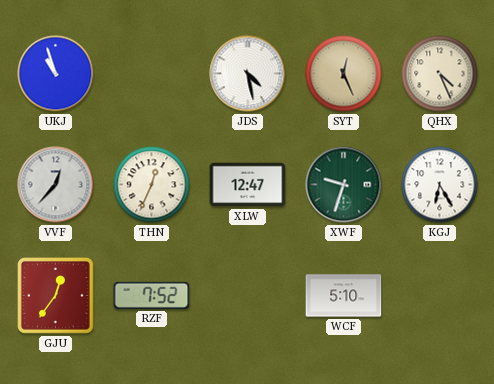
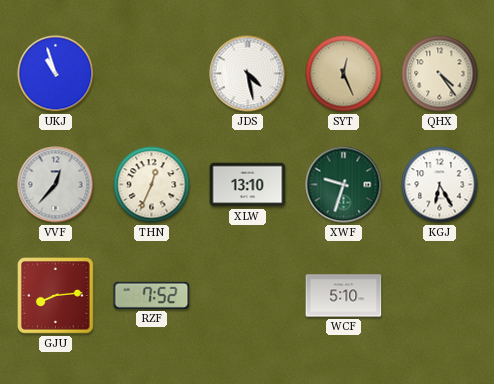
QHX: 4:26 -> 4:24 (440, 74)
XLW: 12:47 -> 13:10 (248, 185)
GJU: 12:36 -> 8:14 (56, 296)
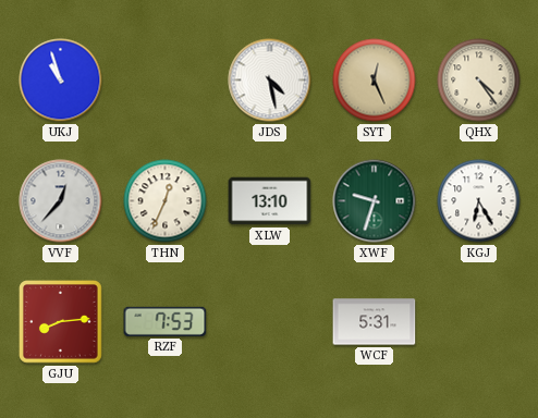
RZF: 7:52 -> 7:53 (166, 321)
WCF: 5:10 -> 5:31 (375, 322)
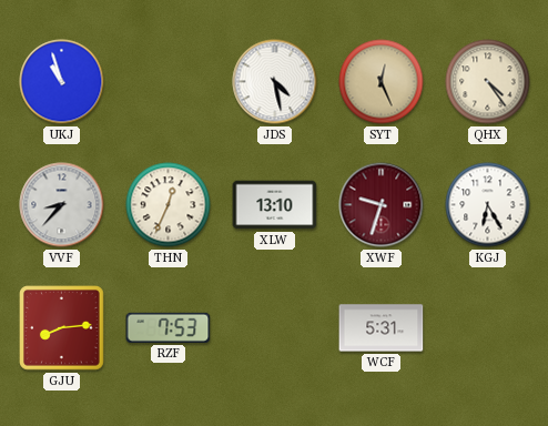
VVF: 12:37 -> 8:37 (62, 205)
XWF dial: green -> burgundy (382, 205)
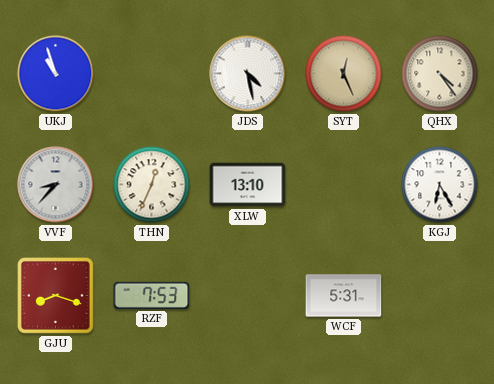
XWF: 9:33 -> none (382, 205)
GJU: 8:14 -> 8:18 (56, 296)
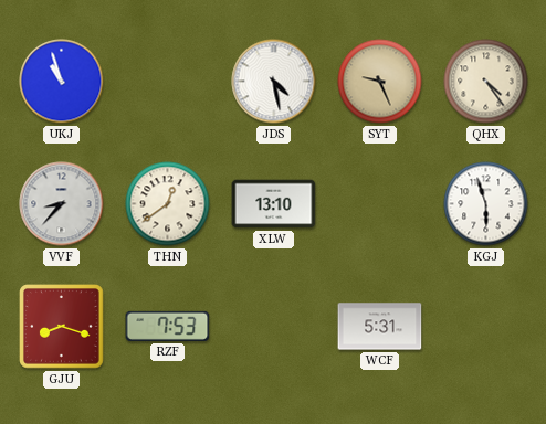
SYT: 12:26 -> 9:26 (380, 82)
THN: 12:34 -> 12:39 (168, 204)
KGJ: 6:25 -> 5:57 (486, 204)
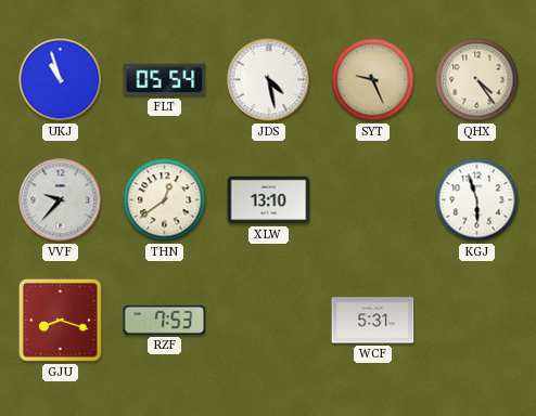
FLT: none -> 05:54 (165, 80)
VVF: 8:37 -> 9:37 (61, 200)
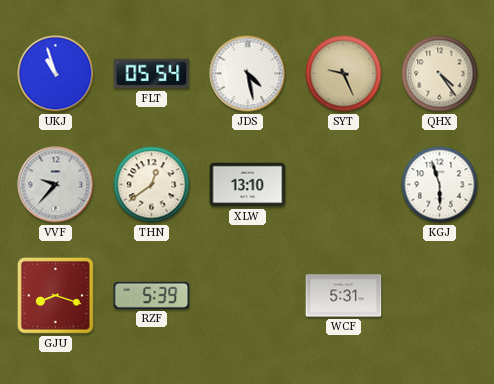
RZF: 7:53 -> 5:39 (152, 295)
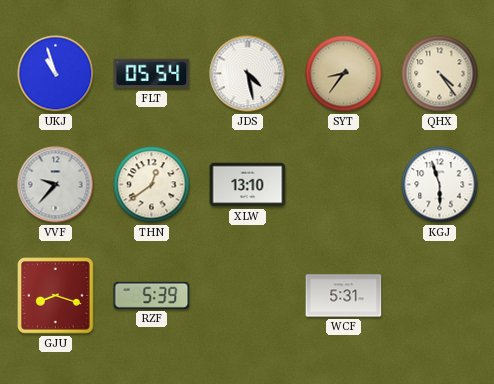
SYT: 9:26 -> 8:36 (344, 74)
